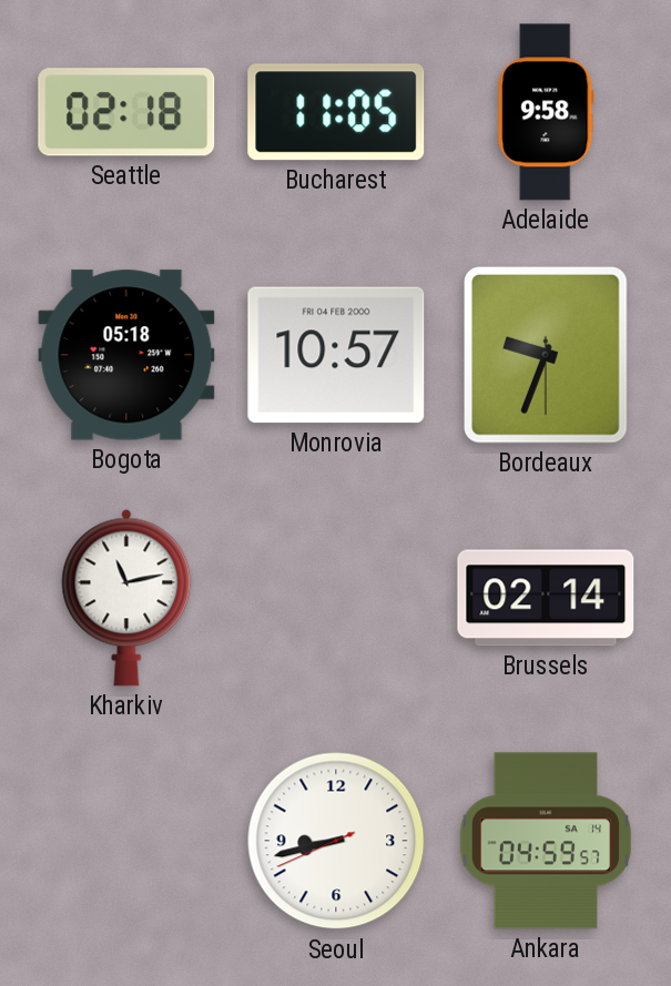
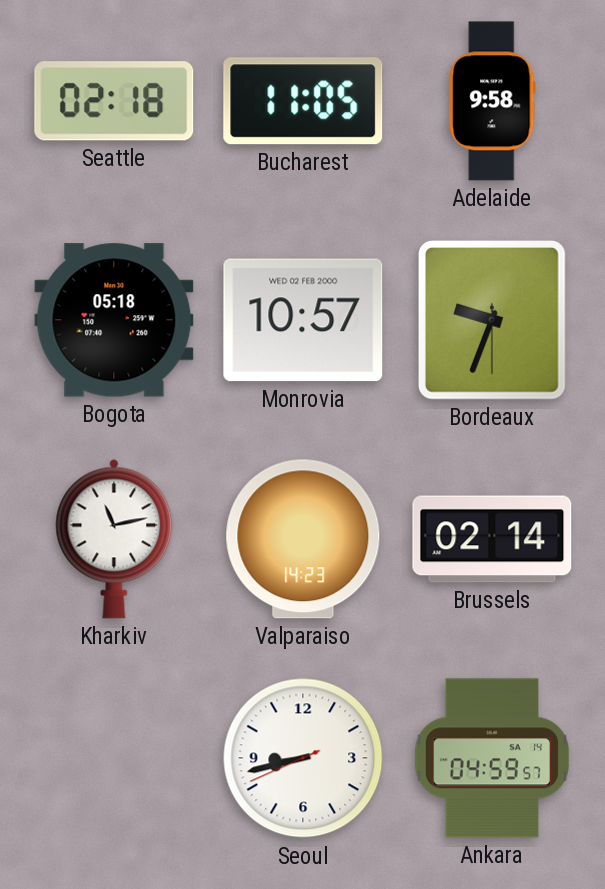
Monrovia date: FRI 04 FEB 2000 -> WED 02 FEB 2000 (303, 320)
Valparaiso: none -> 14:23 (303, 539)
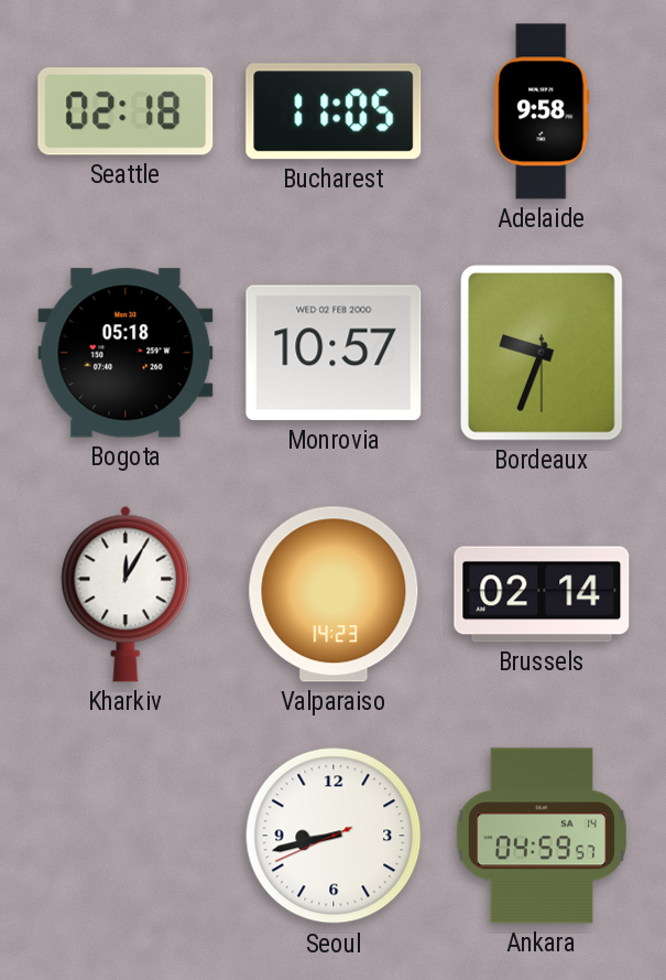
Kharkiv: 11:13 -> 12:05 (125, 594)
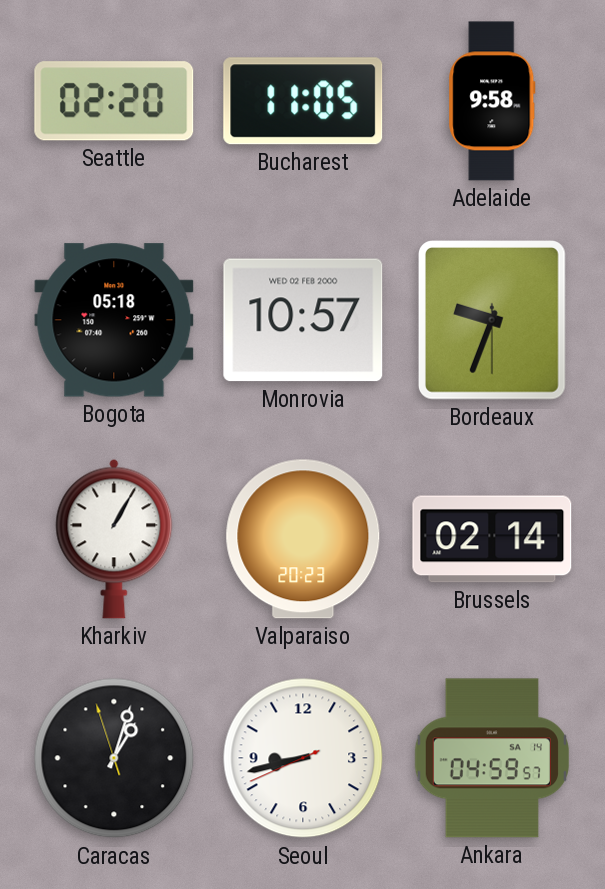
Seattle: 02:18 -> 02:20 (114, 101)
Kharkiv: 12:05 -> 1:05 (114, 539)
Valparaiso: 14:23 -> 20:23 (303, 539)
Caracas: none -> 1:02 (114, 758)
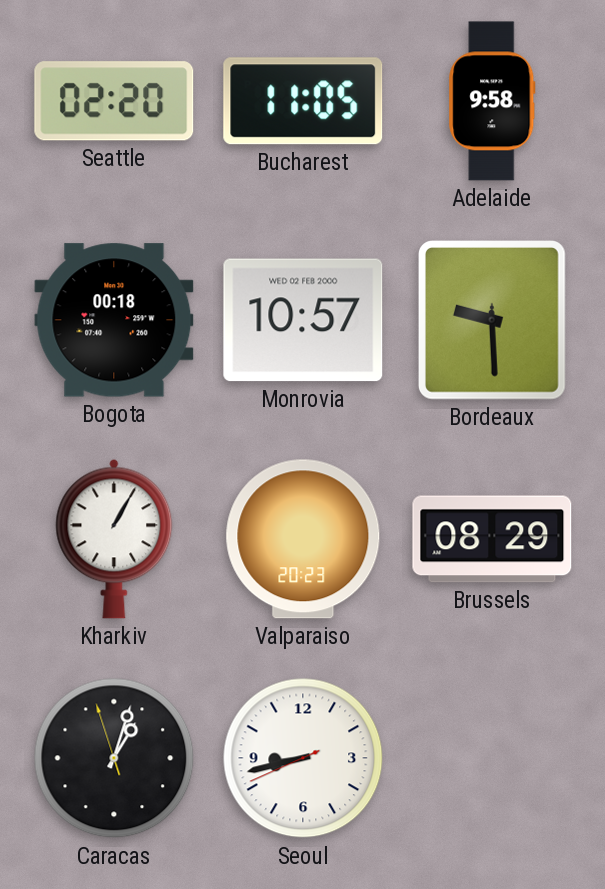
Bogota: 05:18 -> 00:18 (114, 320)
Bordeaux: 9:33 -> 9:29 (493, 321)
Brussels: 02:14 -> 08:29 (492, 539)
Ankara: 04:59 -> none (491, 758)
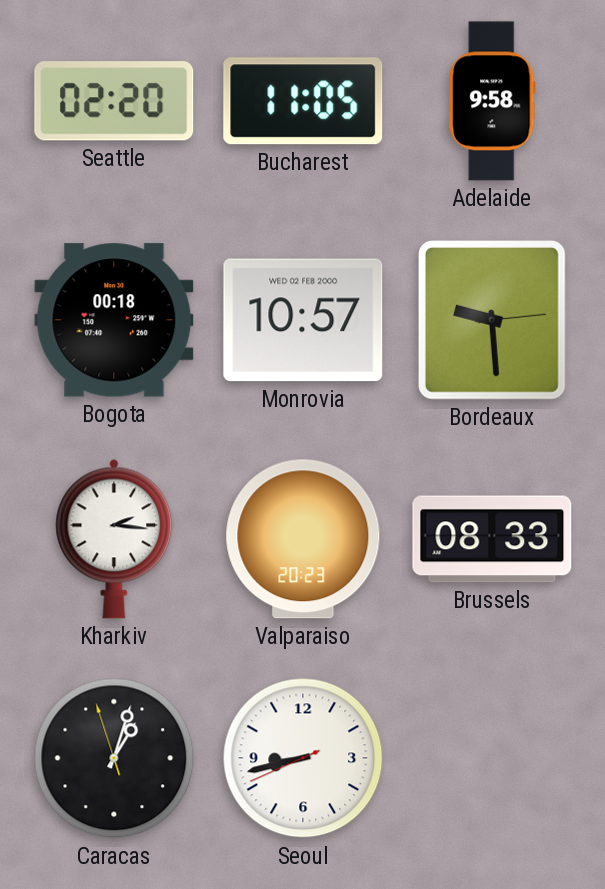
Bordeaux: 9:29:30 -> 9:29:14 (493, 321)
Kharkiv: 1:05 -> 2:16 (114, 539)
Brussels: 08:29 -> 08:33 (492, 539)
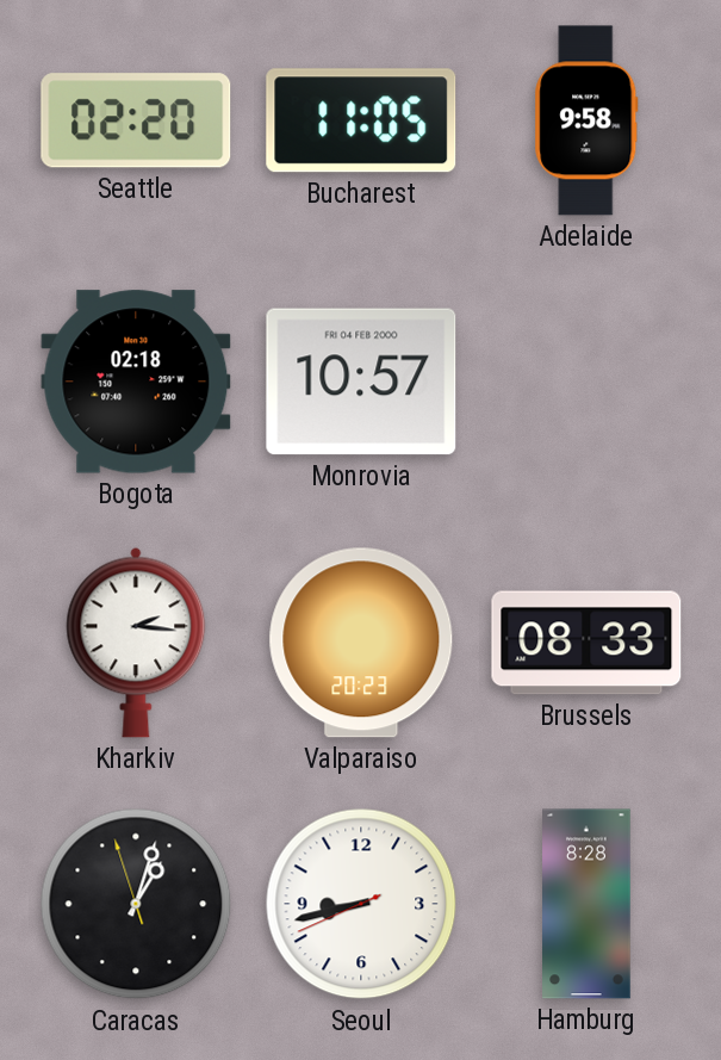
Bogota: 00:18 -> 02:18 (136, 382)
Monrovia date: WED 02 FEB 2000 -> FRI 04 FEB 2000 (361, 382)
Bordeaux: 9:29 -> none (493, 321)
Hamburg: none -> 8:28 (586, 904)
